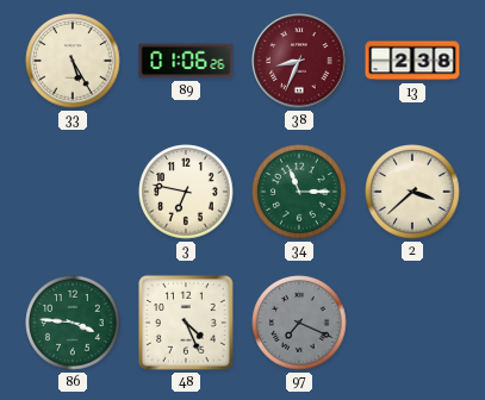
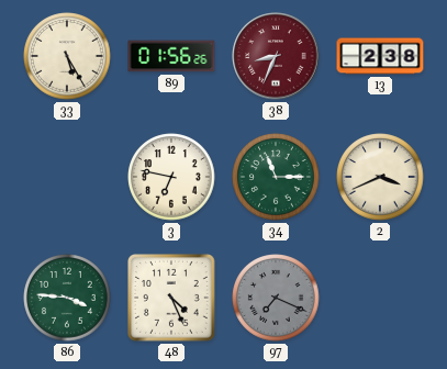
89: 01:06 -> 01:56 (171, 56)
2: 3:38 -> 3:41 (380, 177)
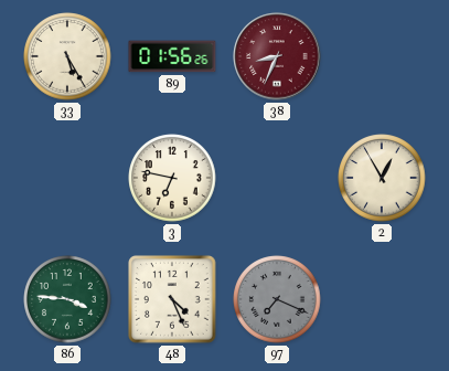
13: 2:38 -> none (380, 56)
34: 11:15 -> none (276, 177)
2: 3:41 -> 12:55 (382, 178)
